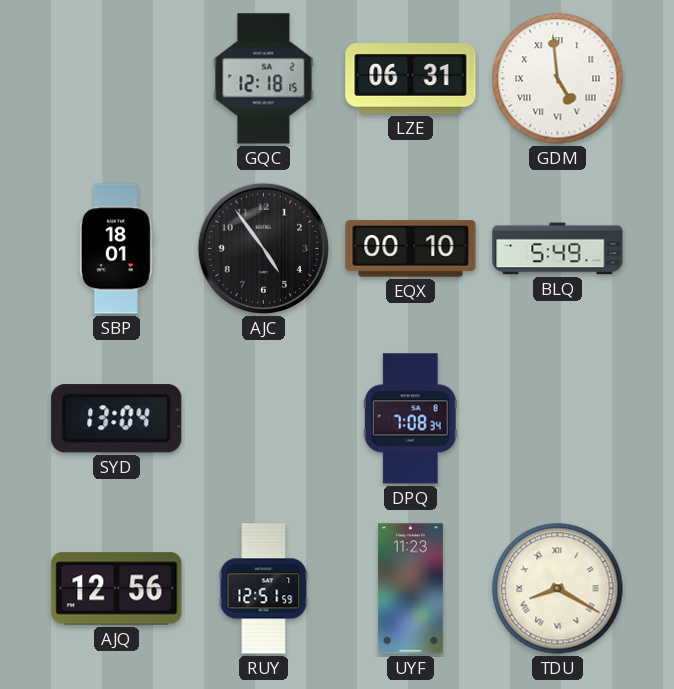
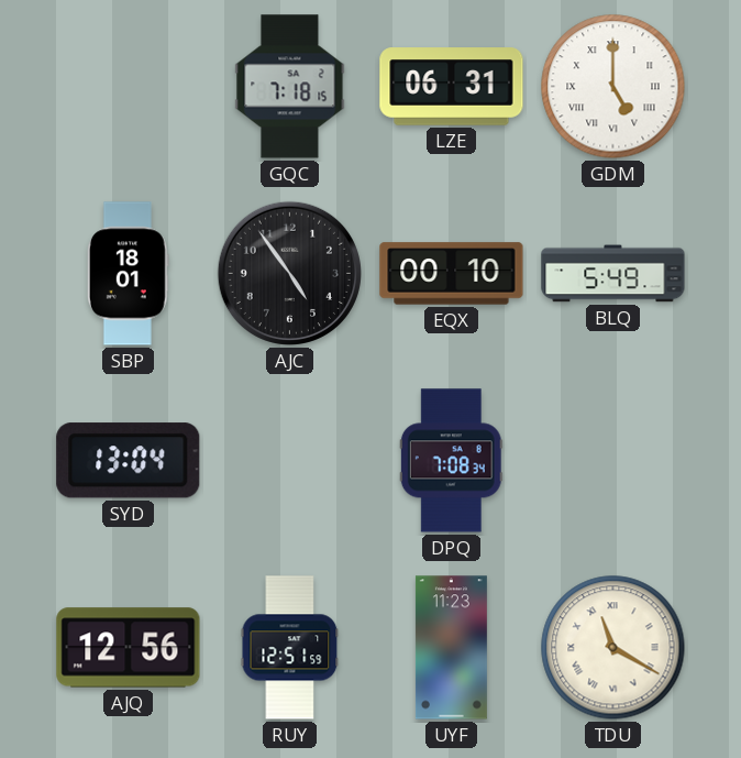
GQC: 12:18 -> 7:18 (290, 87)
GDM: 4:59 -> 5:00 (613, 87)
TDU: 8:20 -> 11:20 (613, 648)
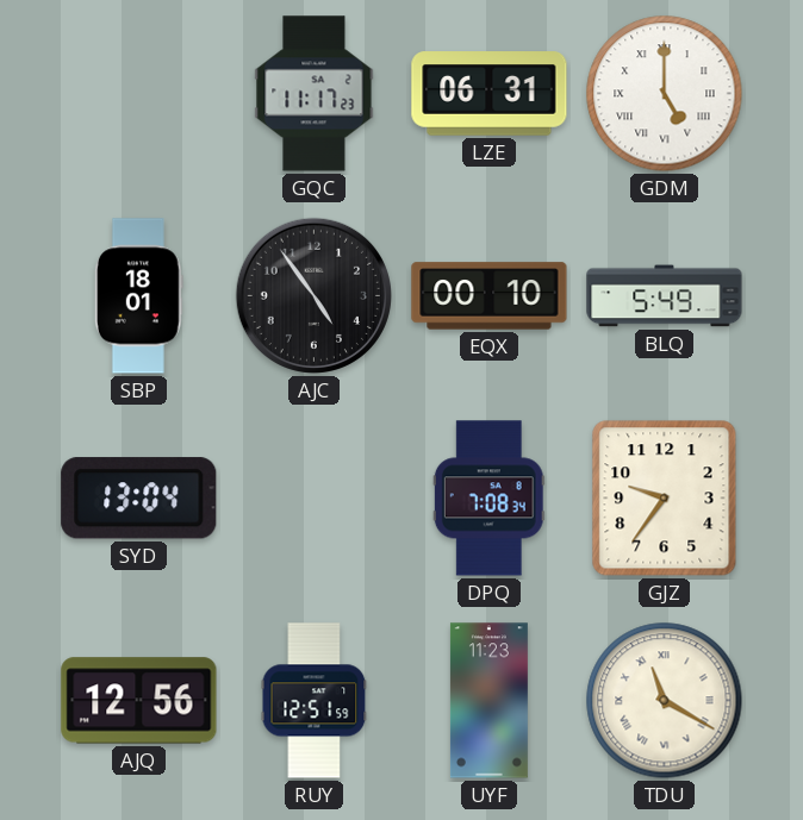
GQC: 7:18 -> 11:17 (315, 94)
GJZ: none -> 9:36 (665, 499)
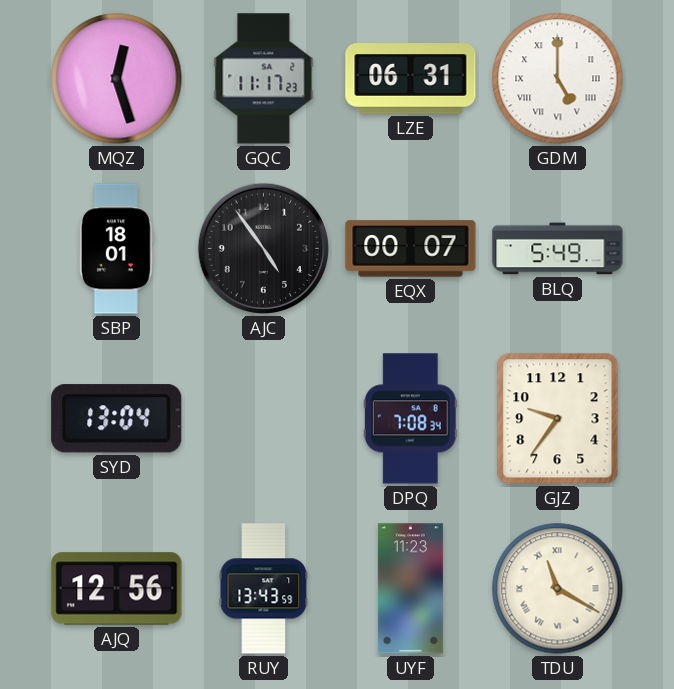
MQZ: none -> 12:27 (117, 79)
EQX: 00:10 -> 00:07 (411, 249)
RUY: 12:51 -> 13:43 (264, 589)
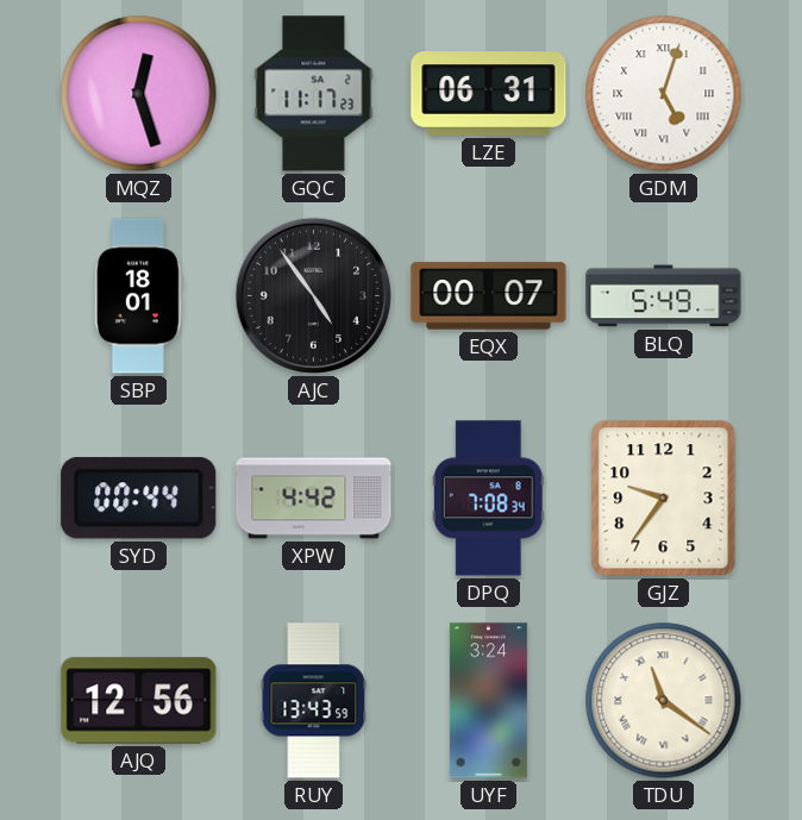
GDM: 5:00 -> 5:03 (664, 94)
SYD: 13:04 -> 00:44 (139, 499)
XPW: none -> 4:42 (314, 499)
UYF: 11:23 -> 3:24 (488, 701)
TDU: 11:20 -> 11:21 (664, 701)
